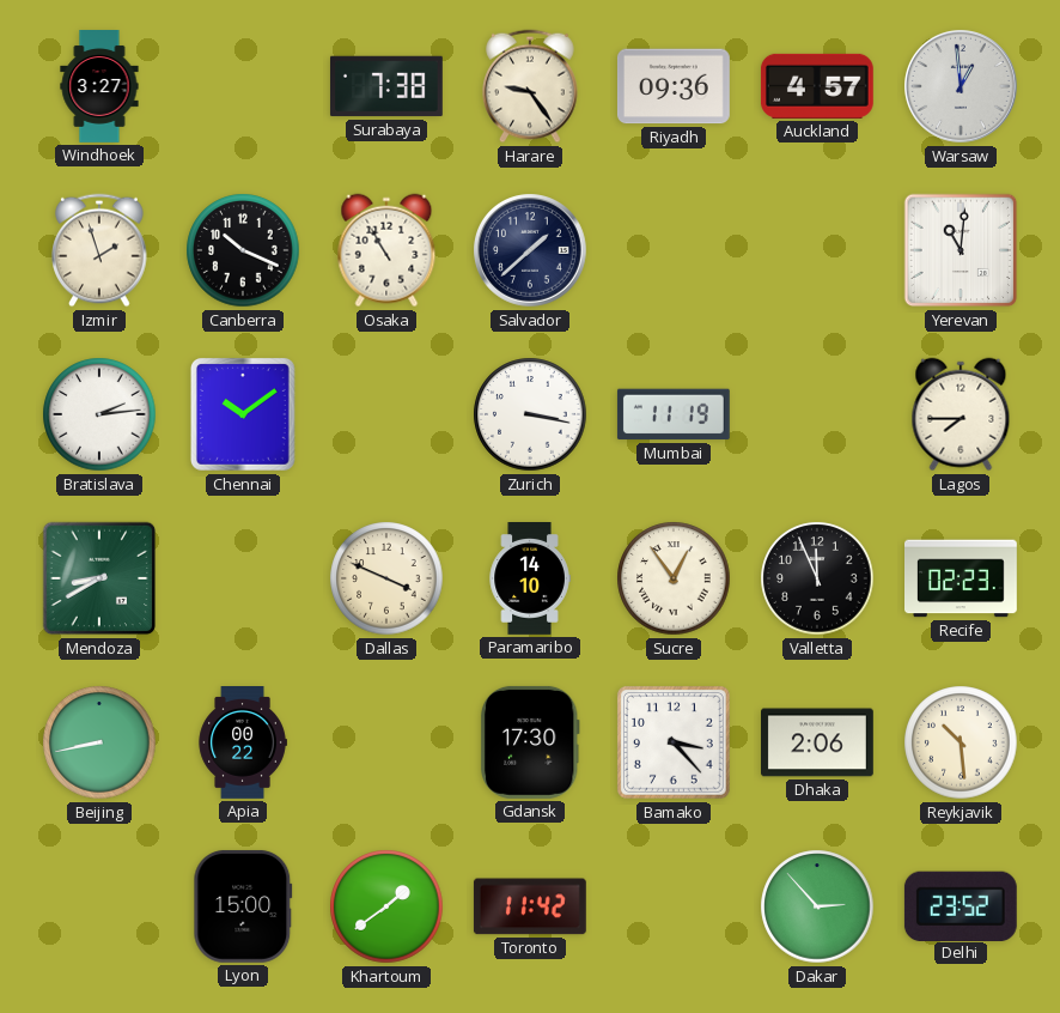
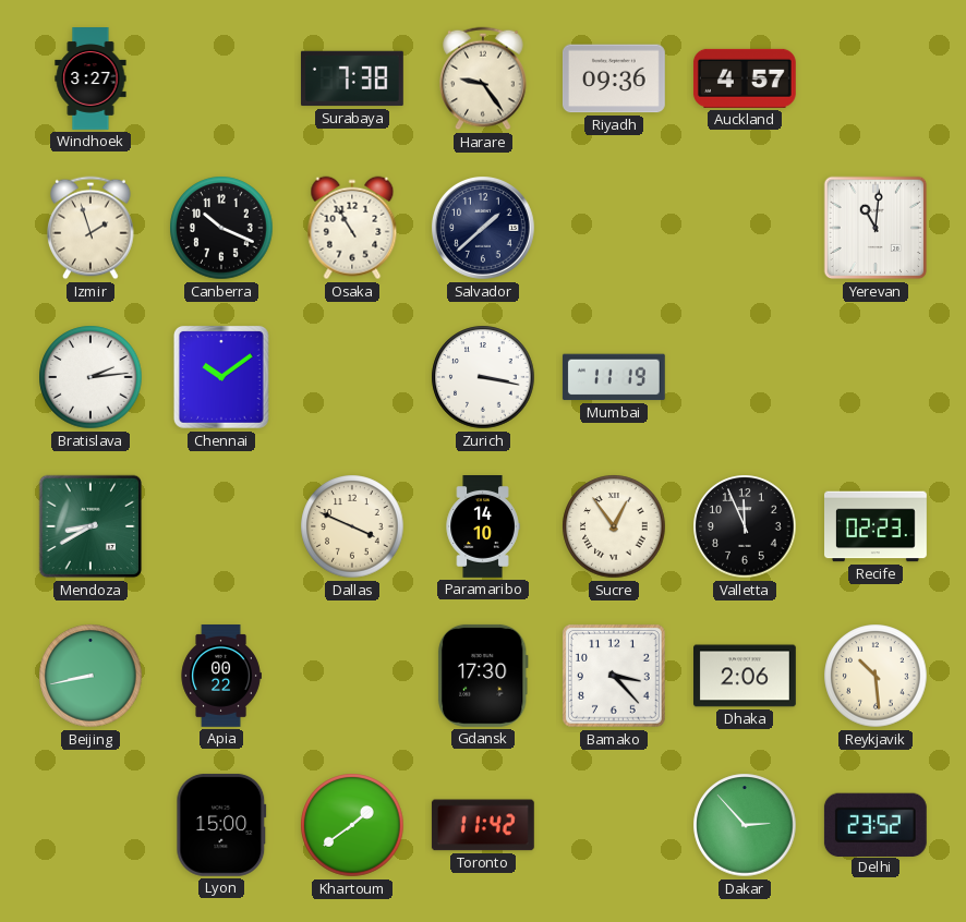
Warsaw: 12:59 -> none (962, 87)
Lagos: 7:45 -> none (961, 414)
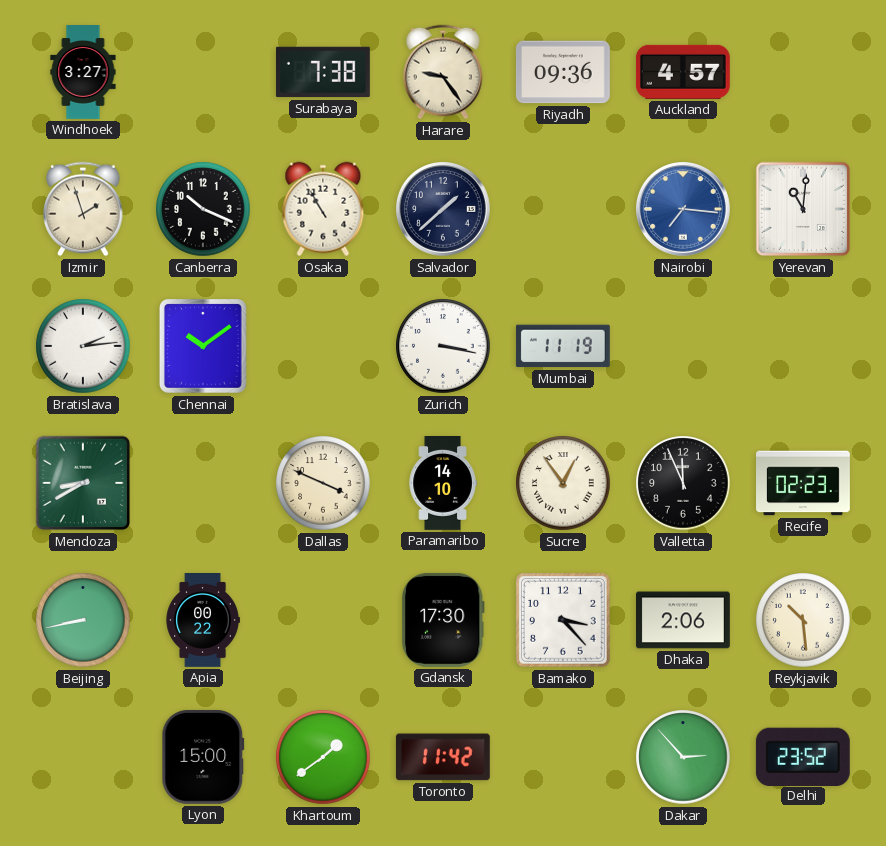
Nairobi: none -> 7:16 (684, 210)
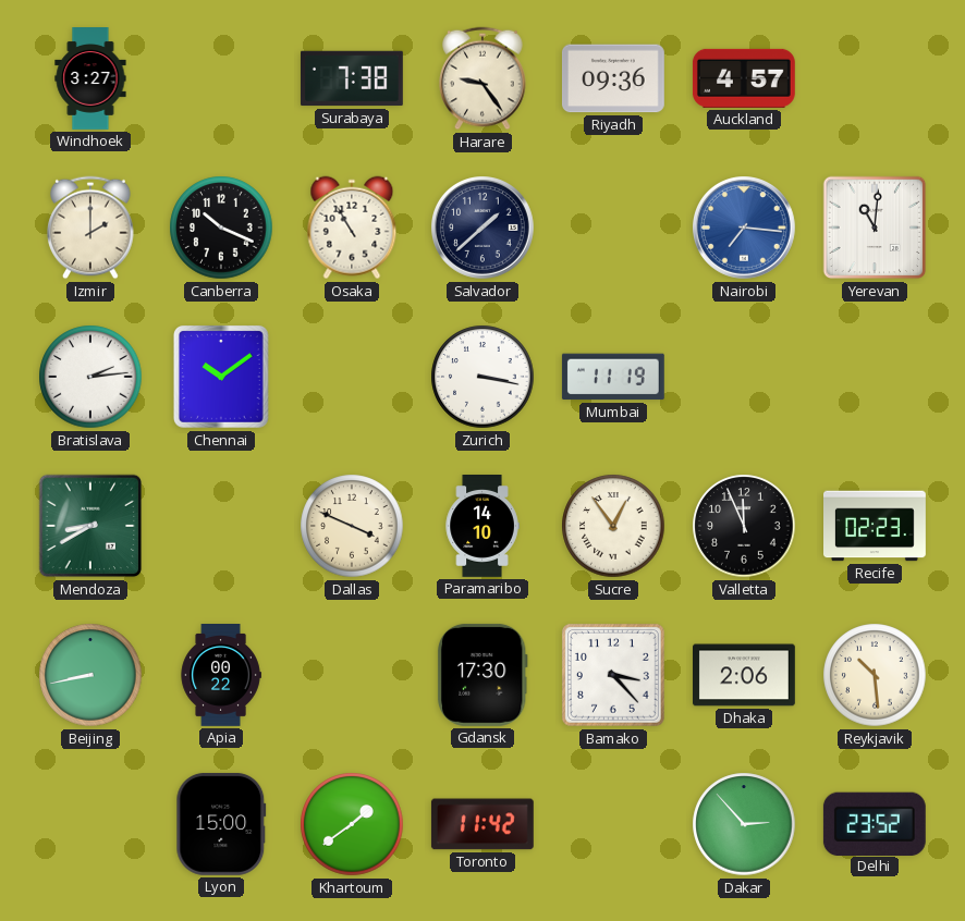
Izmir: 1:57 -> 2:00 (90, 228)
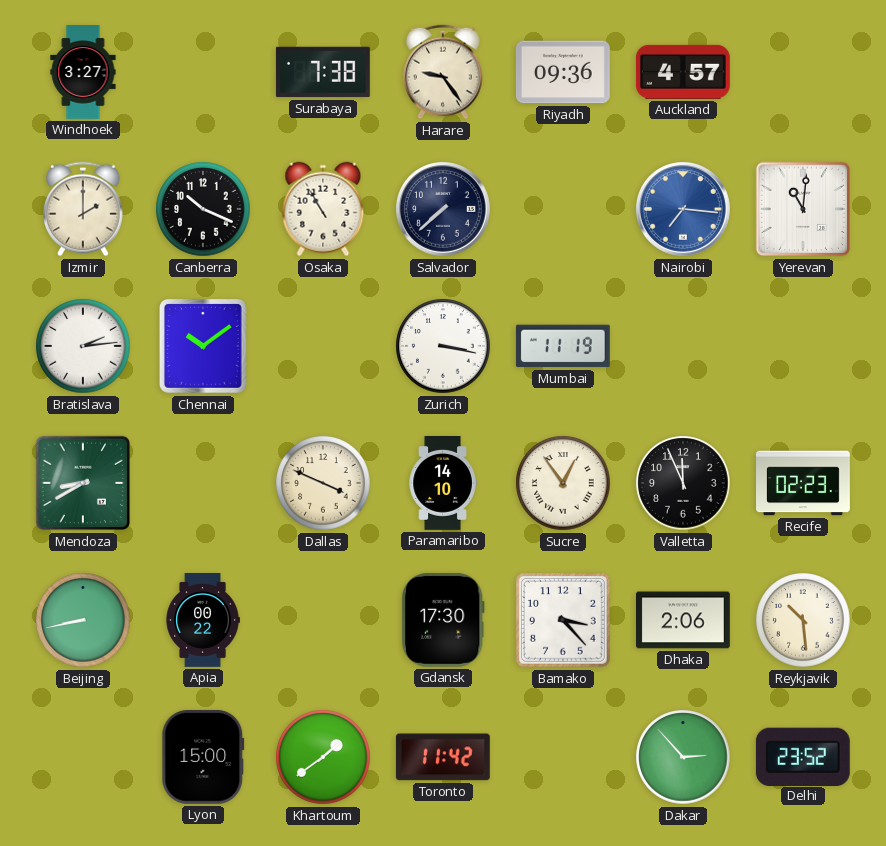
Salvador: 1:38 -> 7:38 (444, 210)
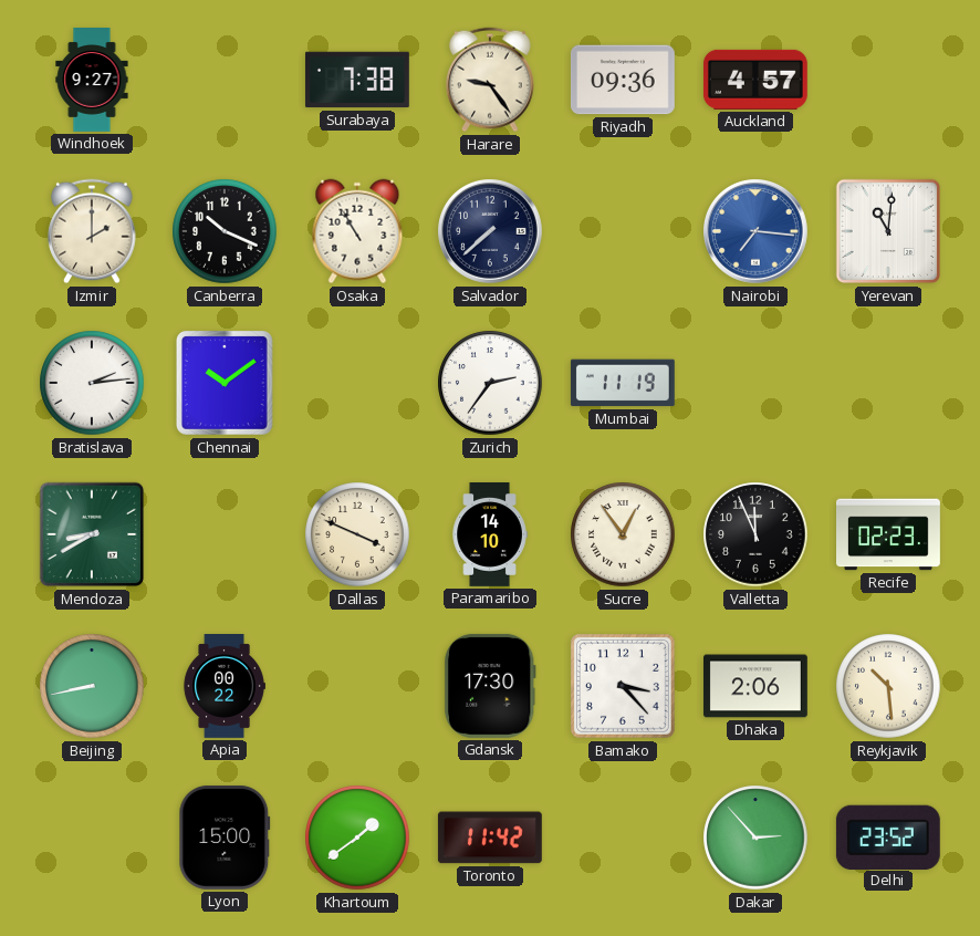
Windhoek: 3:27 -> 9:27 (92, 81)
Zurich: 3:17 -> 2:36 (490, 383)
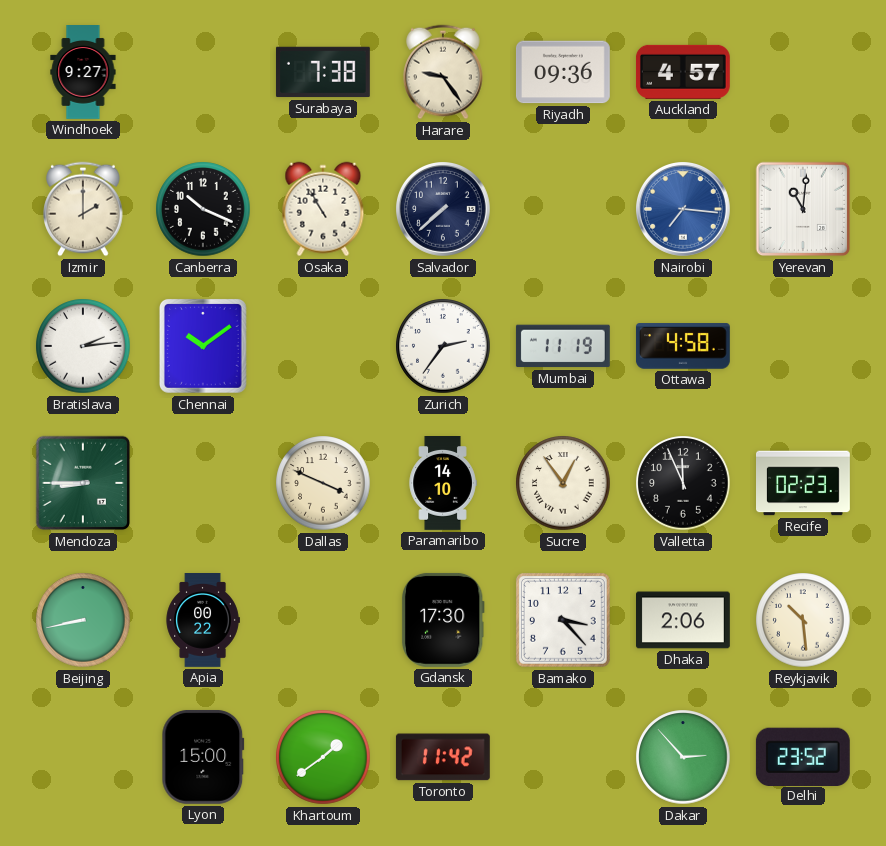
Ottawa: none -> 4:58 (683, 346)
Mendoza: 8:40 -> 8:45 (83, 483)
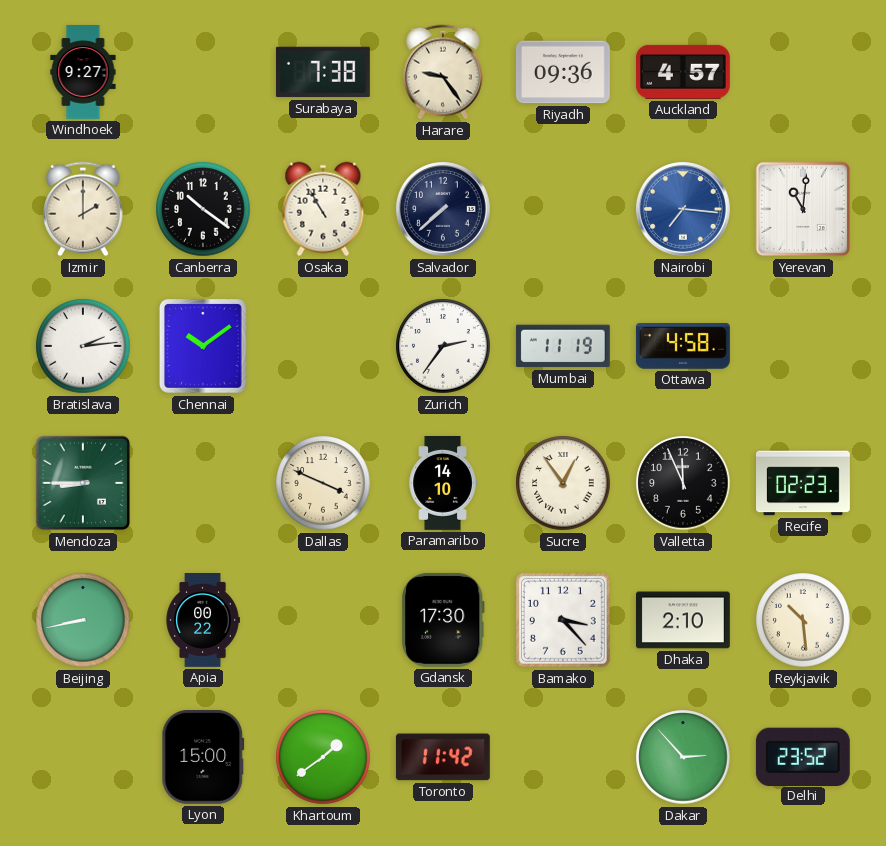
Canberra: 10:19 -> 10:21 (203, 209)
Dhaka: 2:06 -> 2:10 (684, 620)
